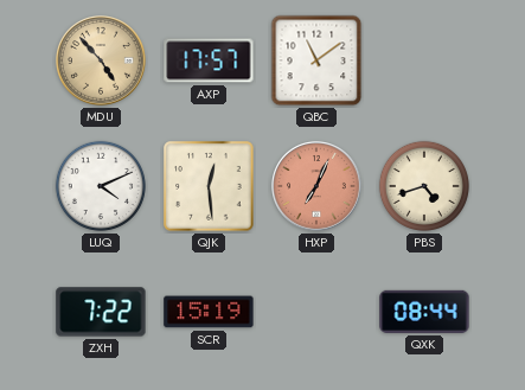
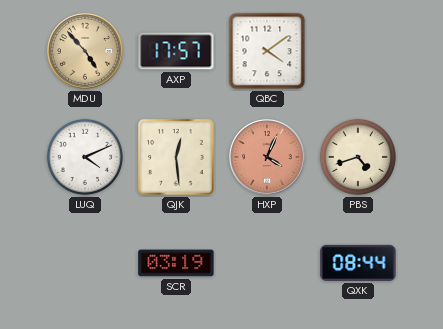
QBC: 11:09 -> 4:09 (267, 51)
HXP: 7:04 -> 4:04 (268, 158)
ZXH: 7:22 -> none (101, 312)
SCR: 15:19 -> 03:19 (176, 263)
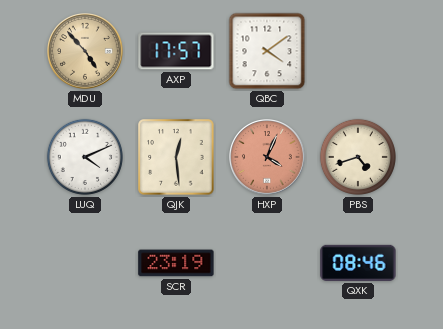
SCR: 03:19 -> 23:19 (176, 263)
QXK: 08:44 -> 08:46 (358, 263)
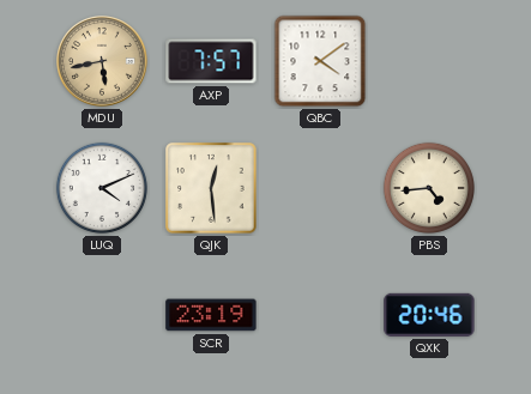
MDU: 4:53 -> 5:43 (103, 62)
AXP: 17:57 -> 7:57 (211, 61)
HXP: 4:04 -> none (268, 158)
PBS: 4:42 -> 4:44 (429, 188)
QXK: 08:46 -> 20:46 (429, 315)
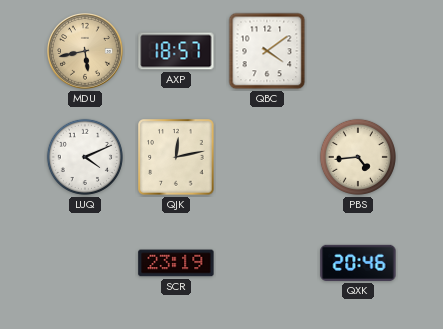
AXP: 7:57 -> 18:57 (176, 51)
QJK: 12:29 -> 12:13 (176, 157)
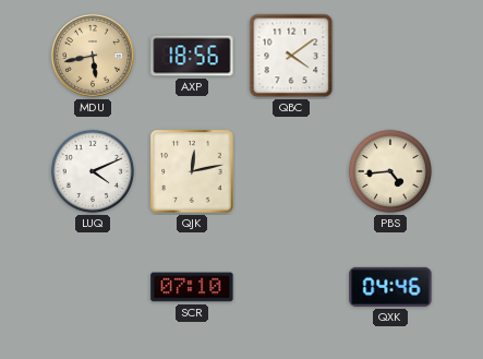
AXP: 18:57 -> 18:56 (192, 56)
SCR: 23:19 -> 07:10 (192, 287)
QXK: 20:46 -> 04:46 (390, 287)
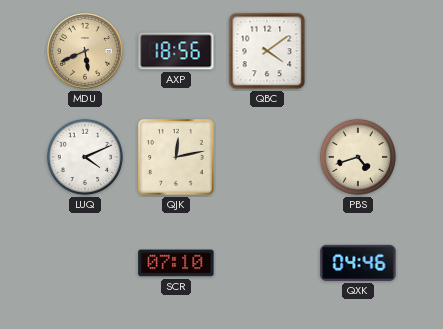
MDU: 5:43 -> 5:41 (86, 52)
PBS: 4:44 -> 4:42 (358, 157)
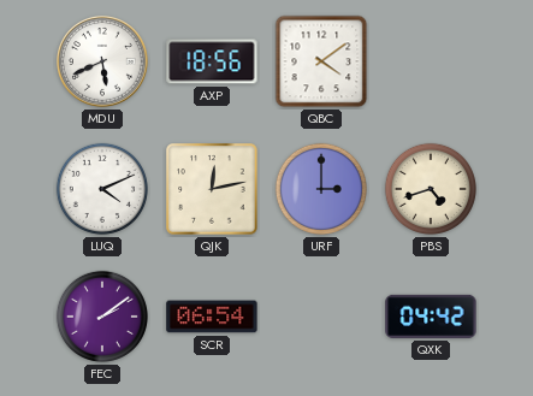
MDU dial: champagne -> white (103, 63)
URF: none -> 3:00 (321, 189)
FEC: none -> 2:09 (102, 317)
SCR: 07:10 -> 06:54 (212, 317)
QXK: 04:46 -> 04:42 (431, 317)
